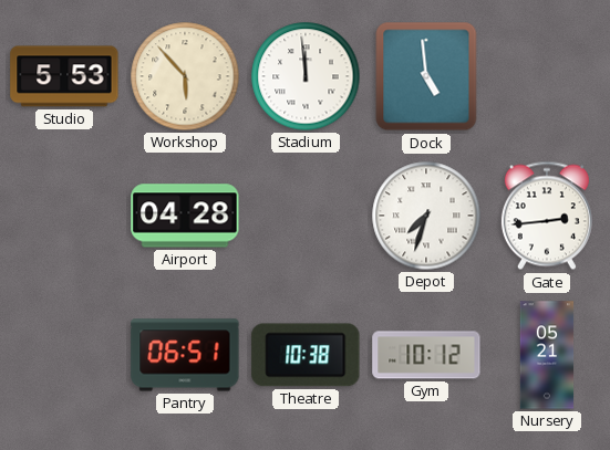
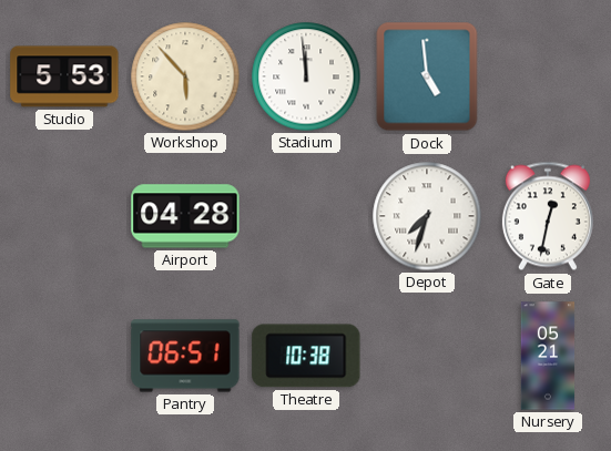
Gate: 2:44 -> 12:32 (548, 216)
Gym: 10:12 -> none (426, 355)
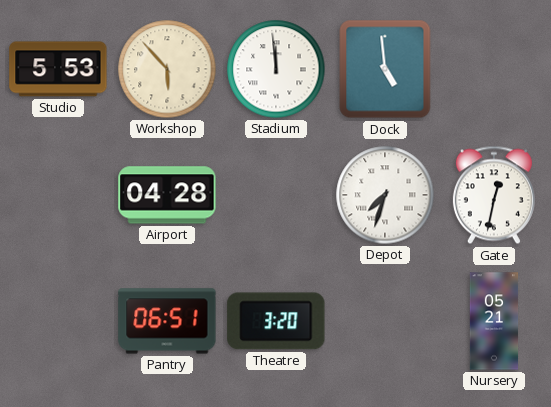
Theatre: 10:38 -> 3:20 (276, 321)
